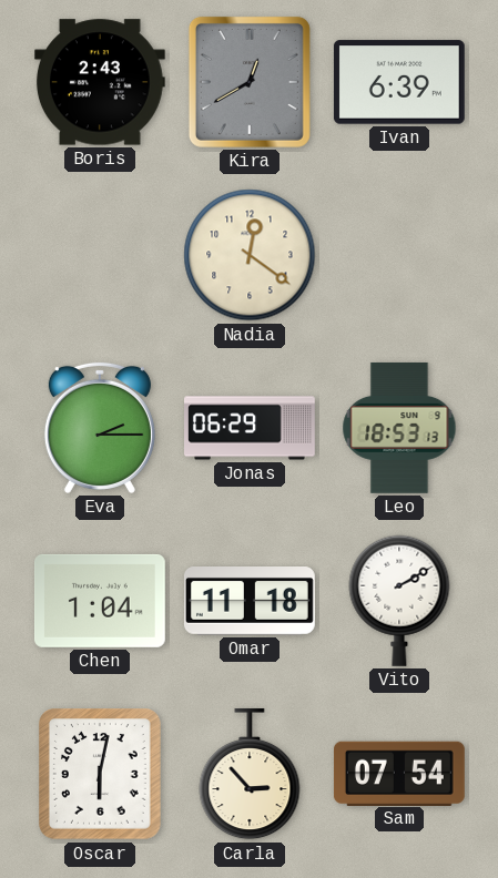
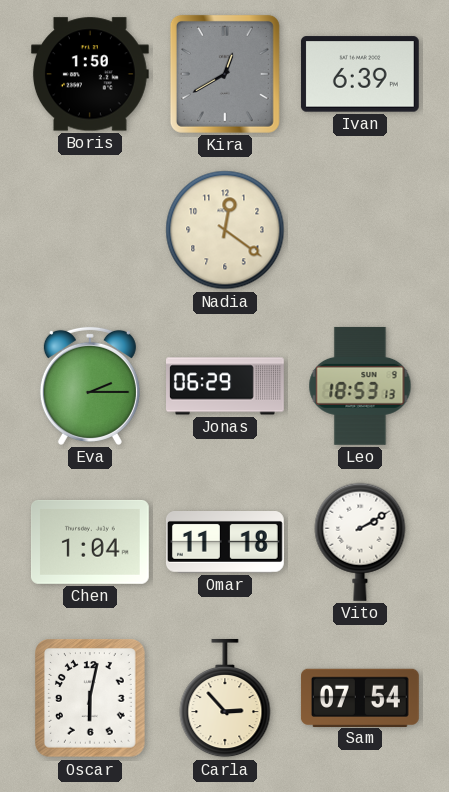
Boris: 2:43 -> 1:50 (90, 74)
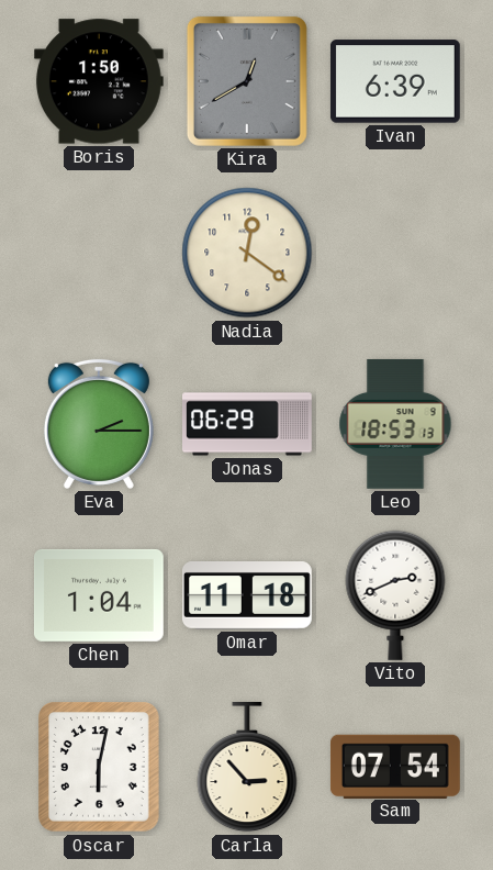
Vito: 2:10 -> 2:41 (395, 595)
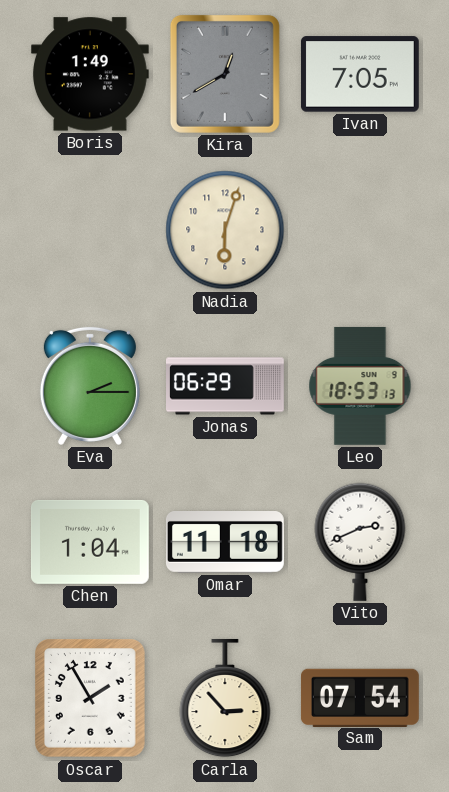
Boris: 1:50 -> 1:49 (90, 74)
Ivan: 6:39 -> 7:05 (360, 74)
Nadia: 12:21 -> 6:03 (225, 230)
Oscar: 6:02 -> 1:55 (91, 698)
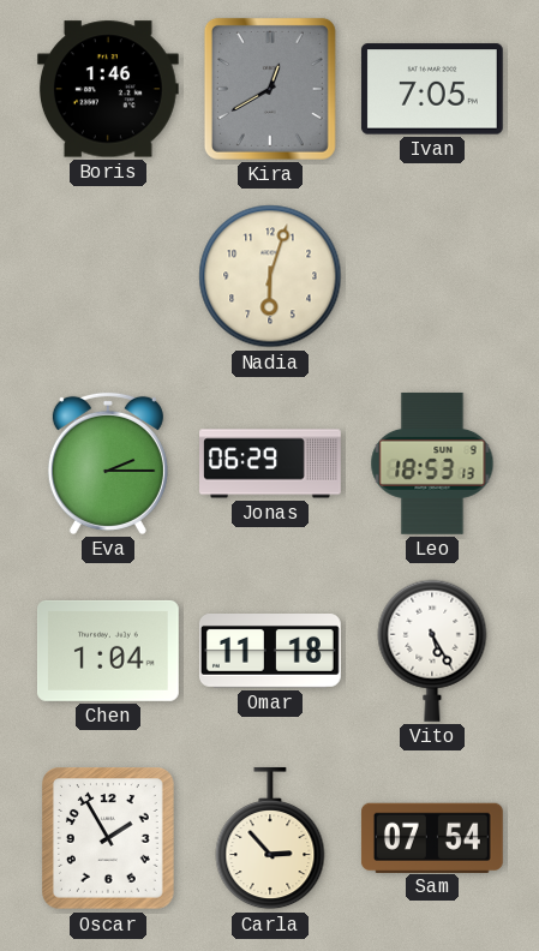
Boris: 1:49 -> 1:46 (108, 89)
Vito: 2:41 -> 5:25 (432, 651)
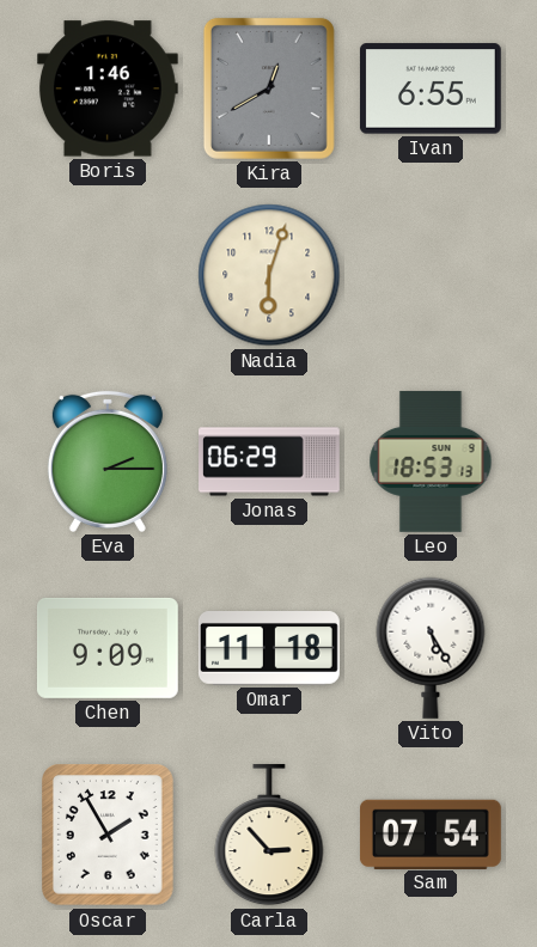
Ivan: 7:05 -> 6:55 (431, 88)
Chen: 1:04 -> 9:09 (108, 648)
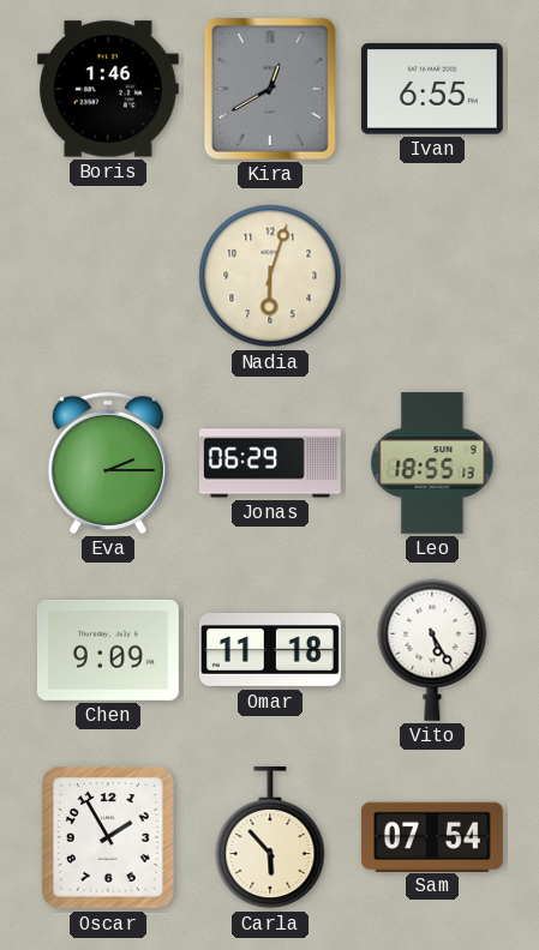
Leo: 18:53 -> 18:55 (432, 463)
Carla: 2:53 -> 5:53 (270, 837)
